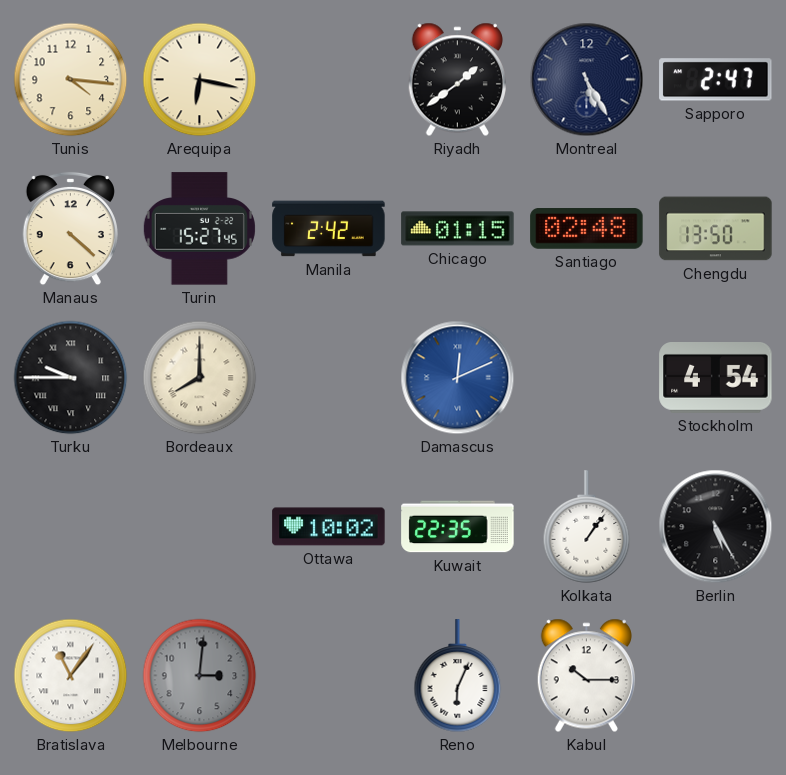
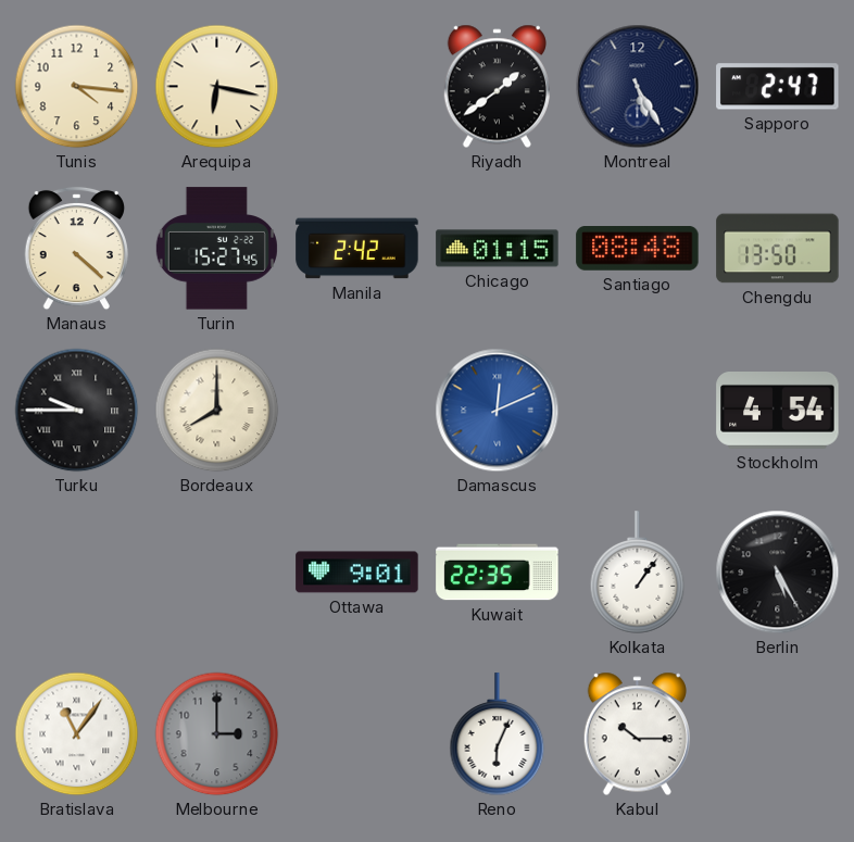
Santiago: 02:48 -> 08:48 (638, 249)
Ottawa: 10:02 -> 9:01 (357, 573)
Melbourne: 3:01 -> 3:00 (217, 734)
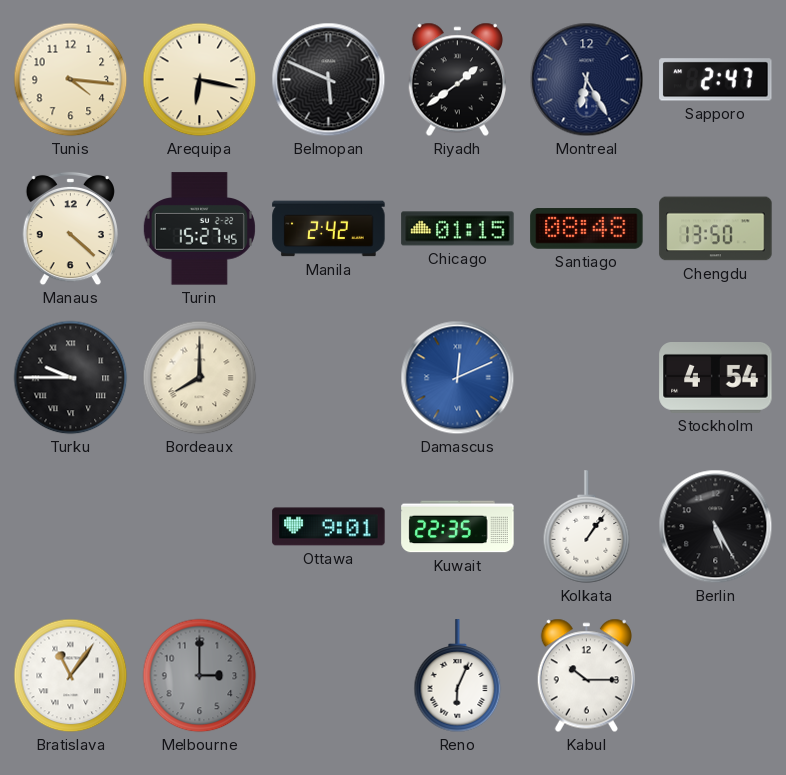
Belmopan: none -> 5:49 (329, 80)
Montreal: 5:25 -> 6:25 (587, 80)
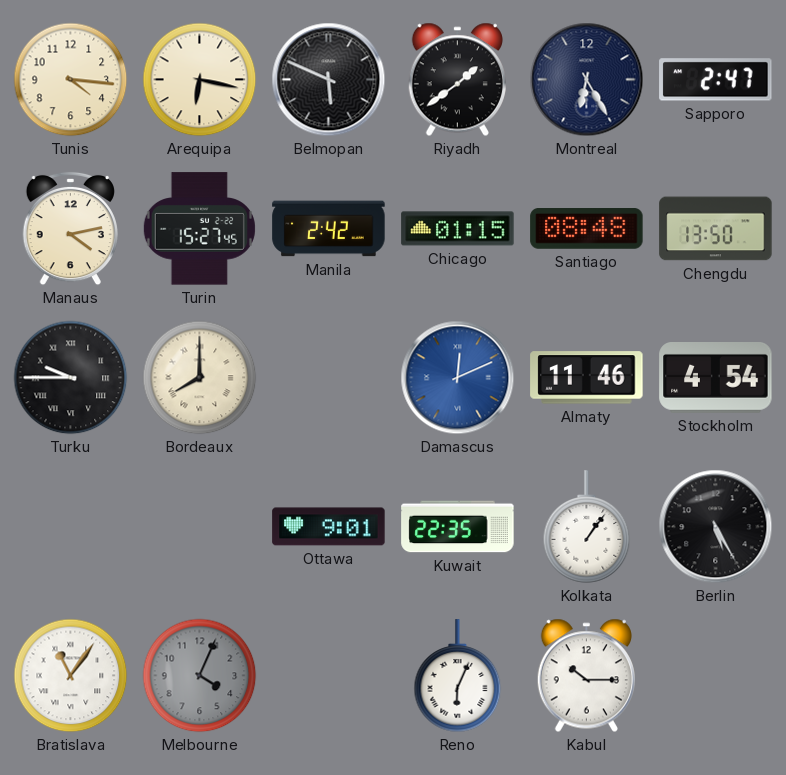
Manaus: 4:22 -> 4:13 (70, 229)
Almaty: none -> 11:46 (587, 378)
Melbourne: 3:00 -> 4:04 (200, 676)
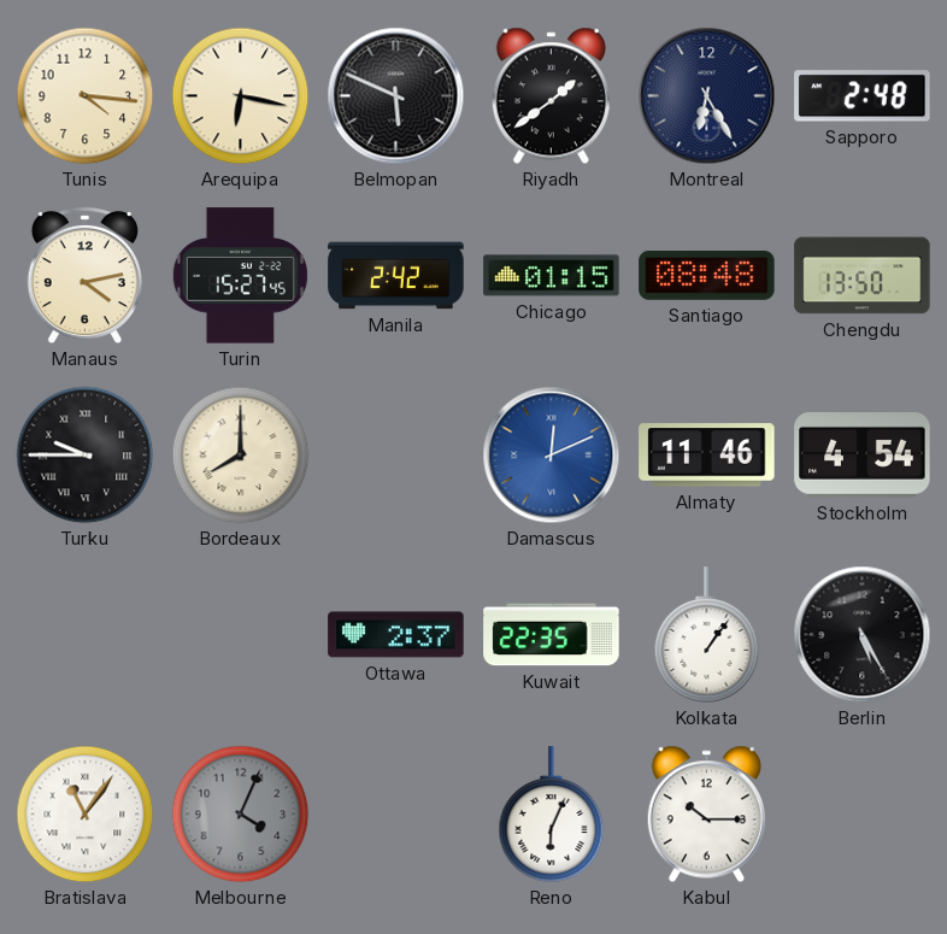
Sapporo: 2:47 -> 2:48 (863, 96)
Ottawa: 9:01 -> 2:37 (396, 635)
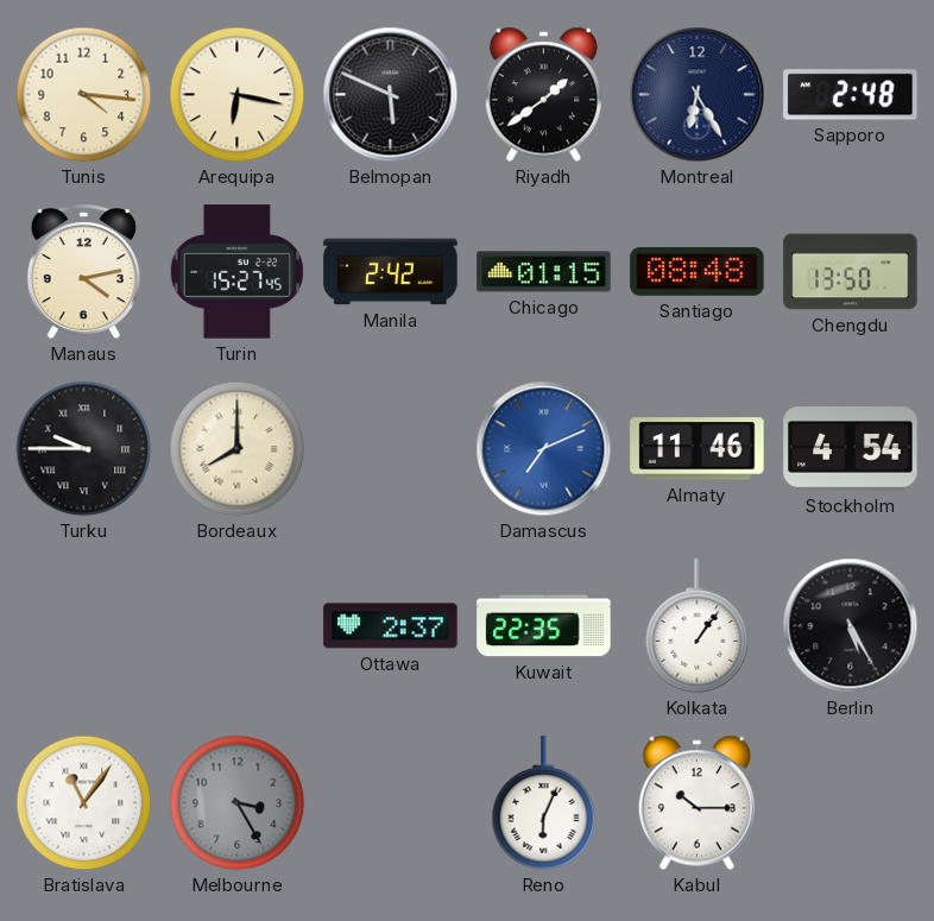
Damascus: 12:11 -> 7:11 (544, 449)
Melbourne: 4:04 -> 3:25 (238, 803)
